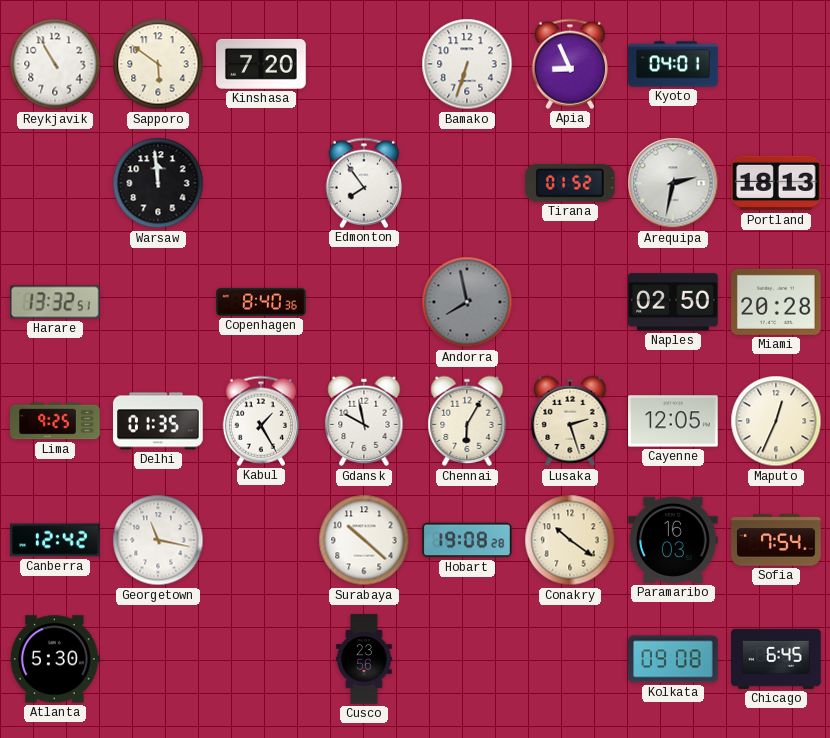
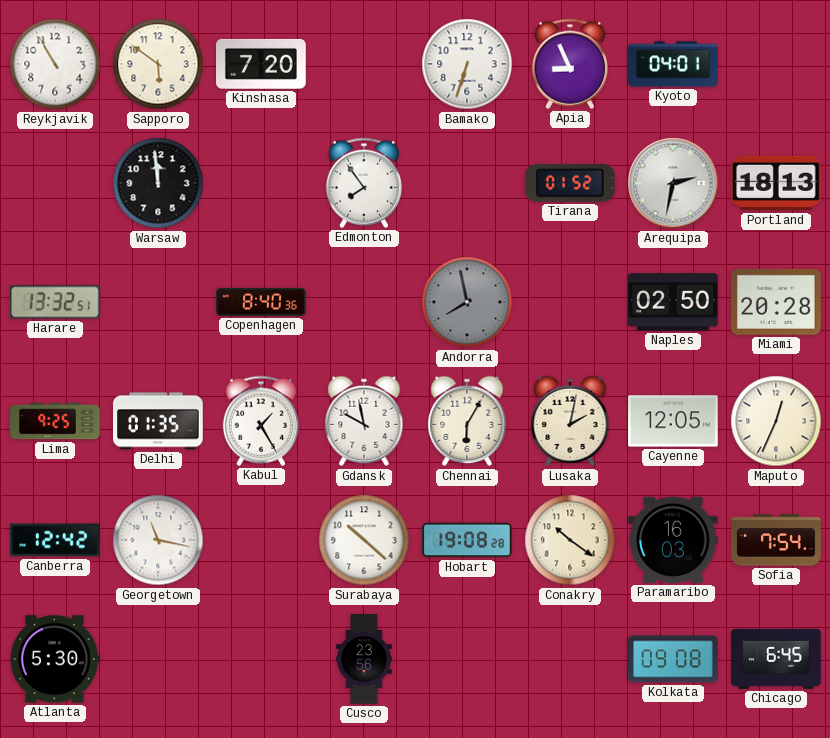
Lusaka: 2:27 -> 2:02 (570, 421)
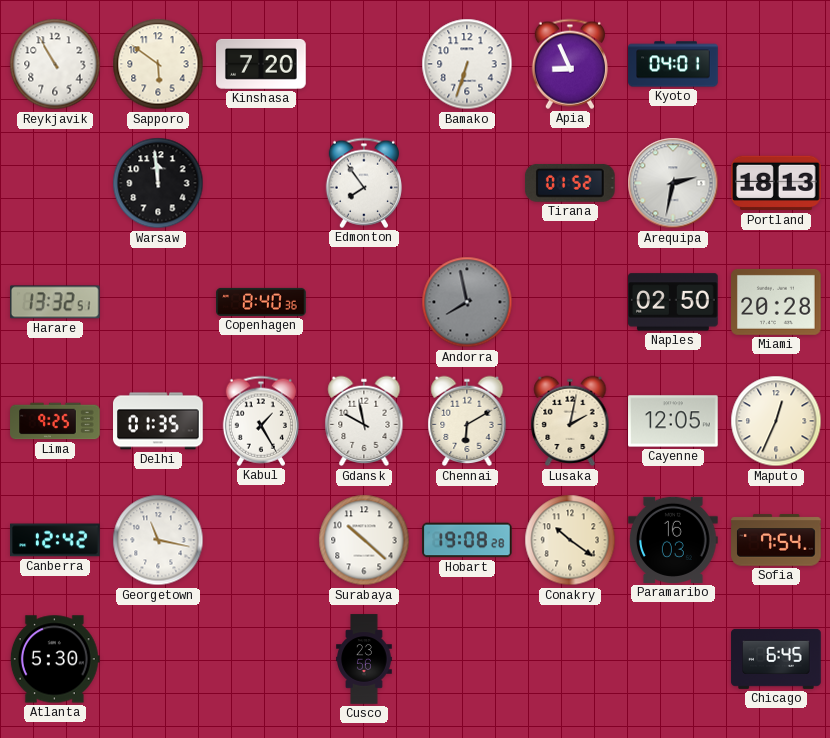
Chennai: 6:05 -> 6:10 (467, 421)
Kolkata: 09:08 -> none (673, 659)
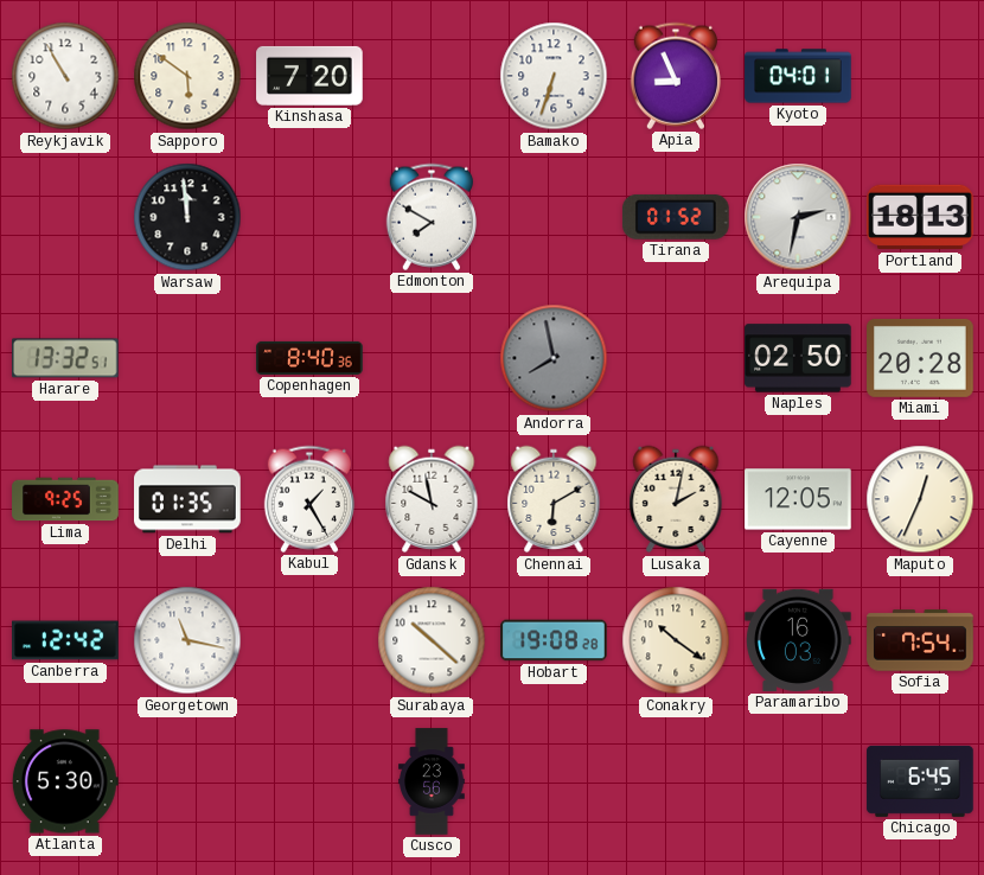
Edmonton: 7:54 -> 7:50 (432, 217)
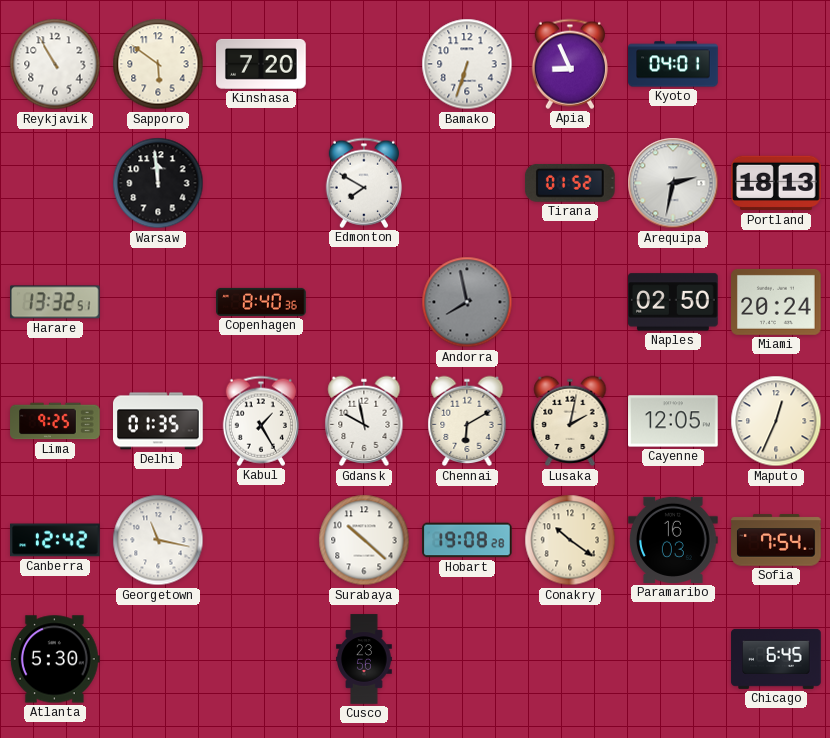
Miami: 20:28 -> 20:24 (776, 302)
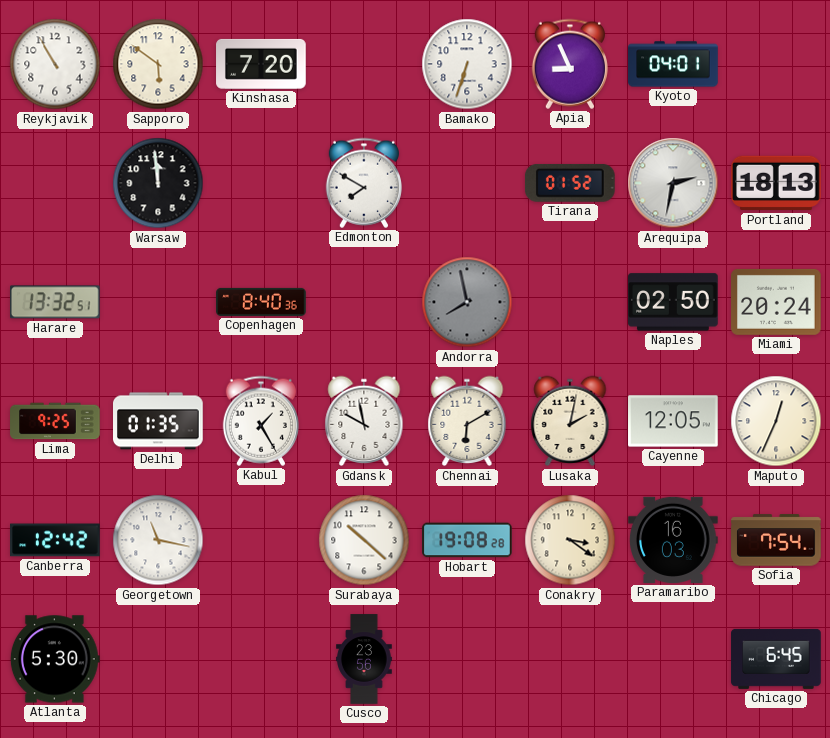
Conakry: 10:21 -> 3:21 (570, 540)
